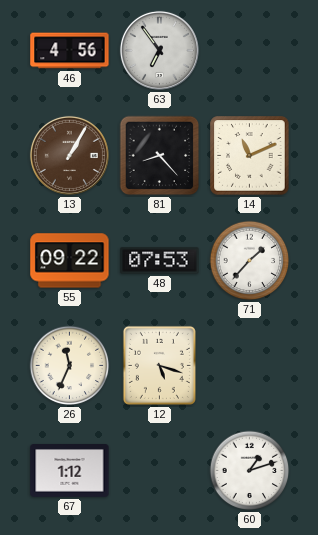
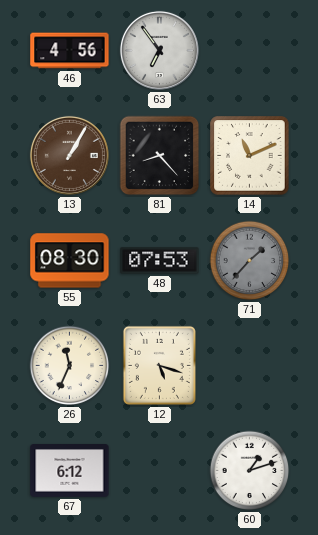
55: 09:22 -> 08:30 (70, 261)
71 dial: white -> grey (250, 261)
67: 1:12 -> 6:12 (70, 471)
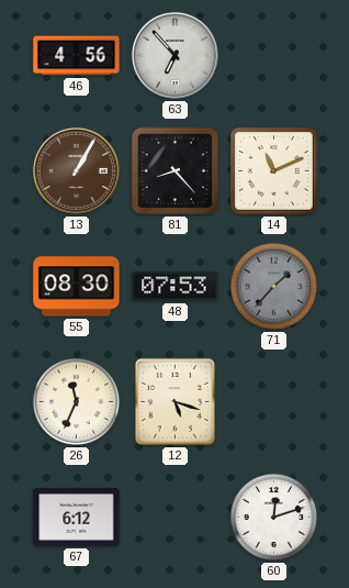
63: 6:54 -> 6:53 (174, 55)
60: 1:12 -> 12:12 (274, 518)
